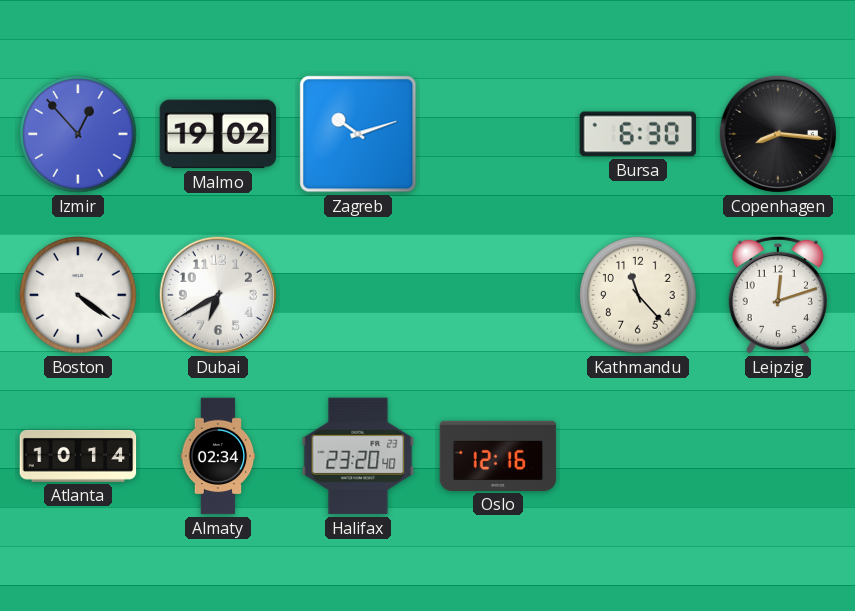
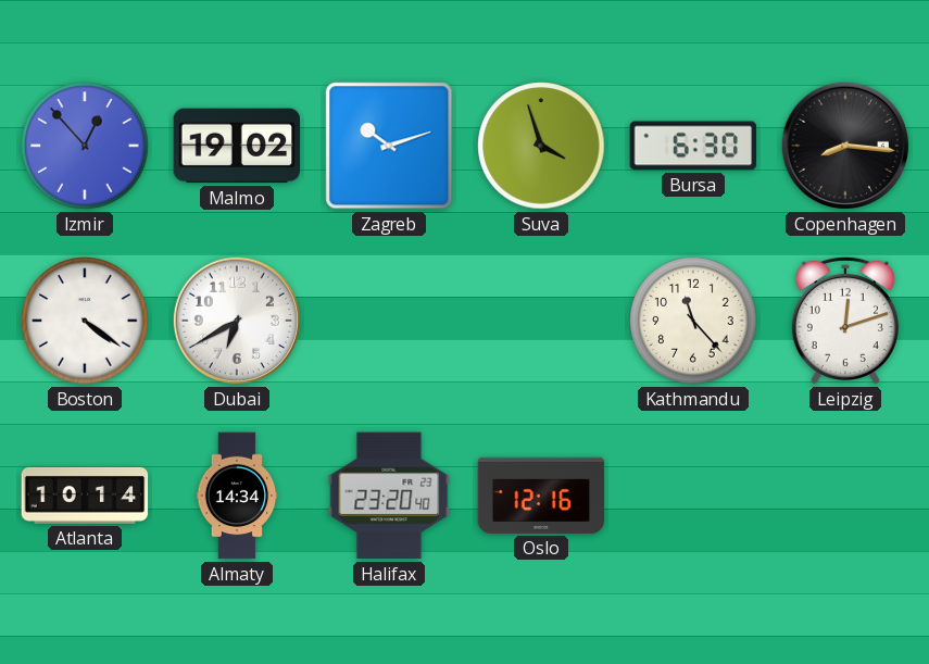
Suva: none -> 3:57 (541, 146)
Almaty: 02:34 -> 14:34 (237, 496)
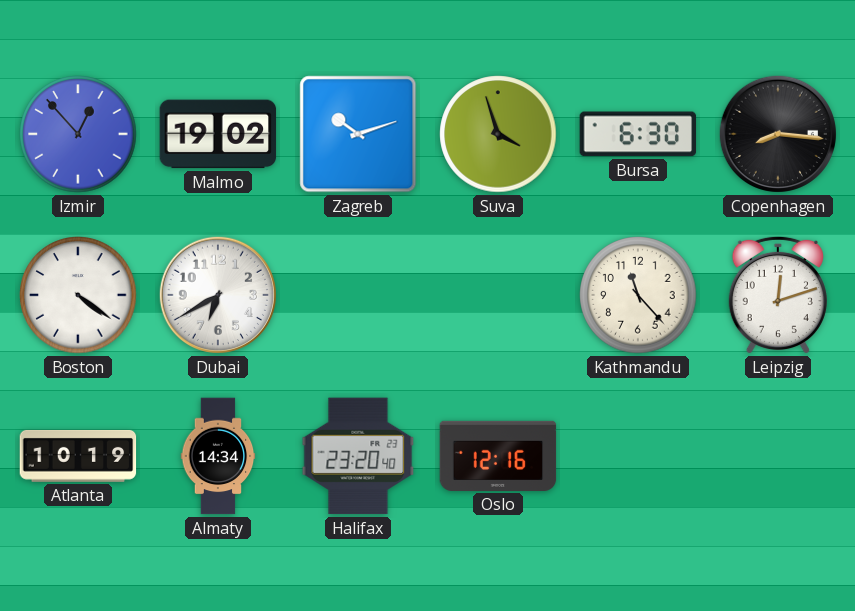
Atlanta: 10:14 -> 10:19 (78, 456)
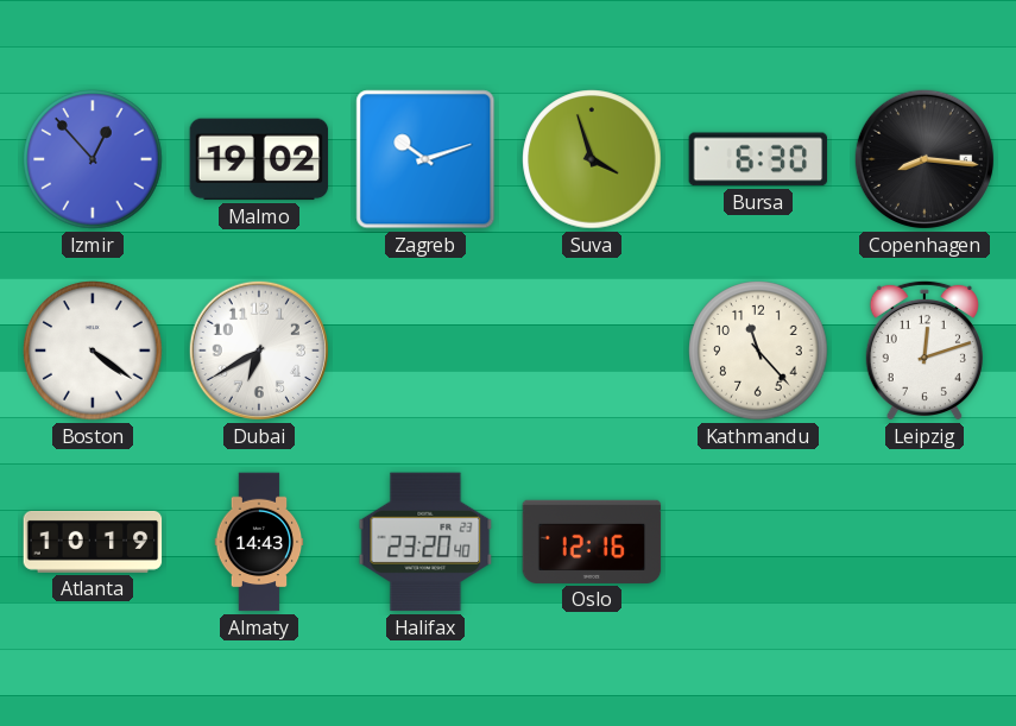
Almaty: 14:34 -> 14:43 (259, 542)
